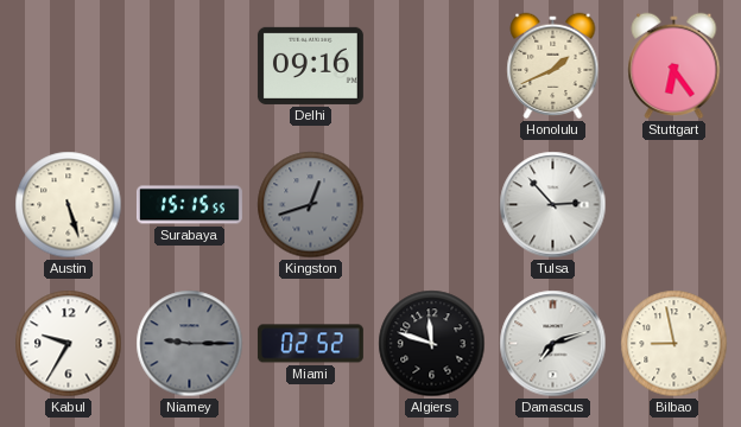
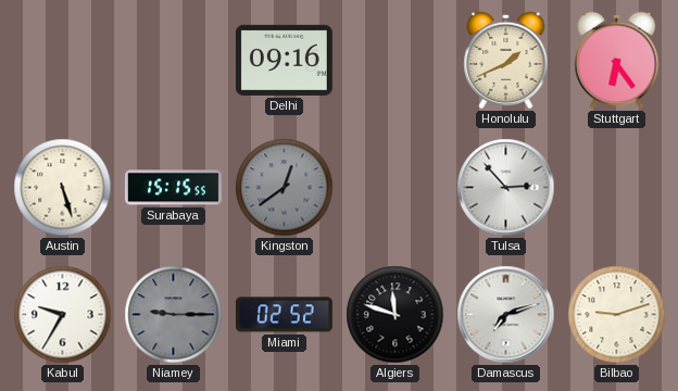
Kingston: 12:42 -> 12:39 (285, 188)
Bilbao: 8:58 -> 9:12 (617, 315)
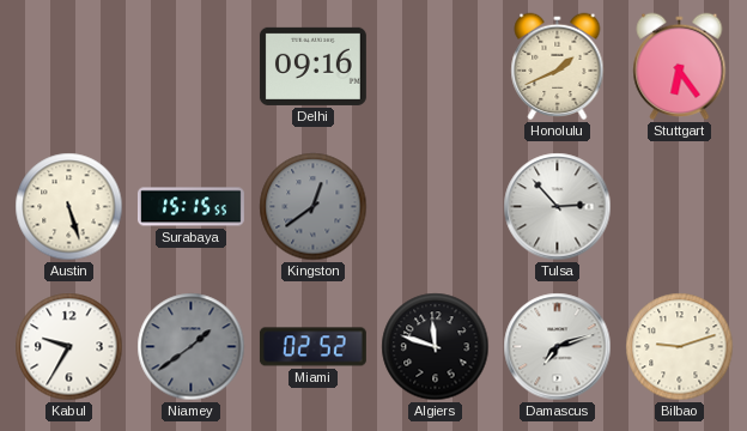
Niamey: 9:15 -> 1:39 (192, 347)
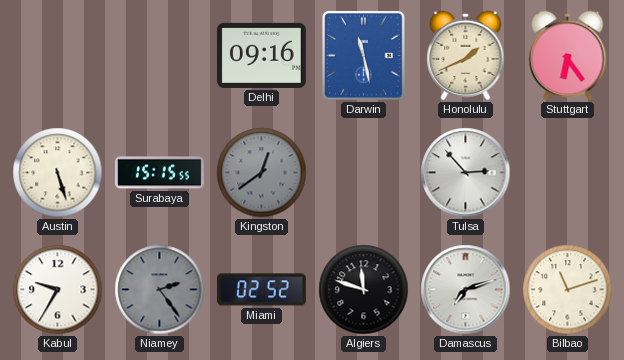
Darwin: none -> 11:28 (364, 56)
Niamey: 1:39 -> 2:24 (160, 290)
Bilbao: 9:12 -> 11:12 (568, 290)
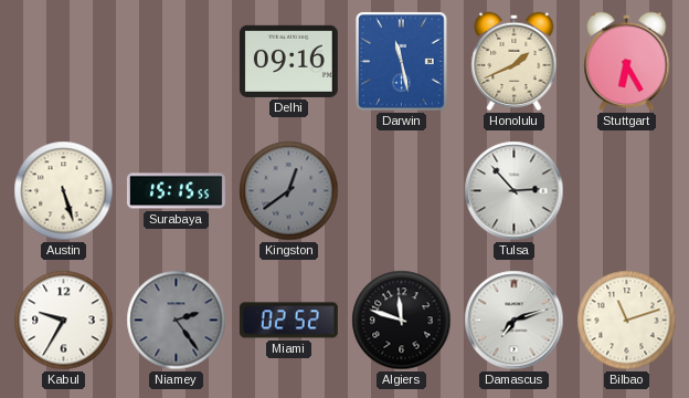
Stuttgart: 6:24 -> 6:25 (627, 62)
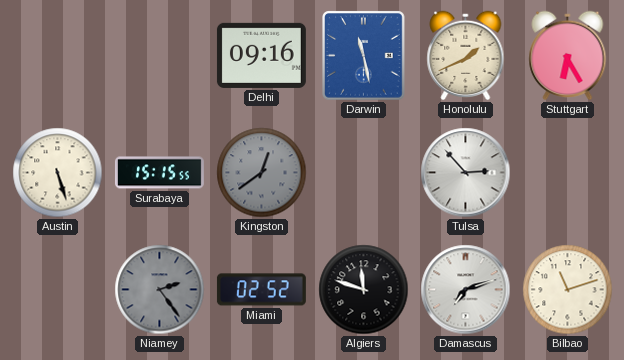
Kabul: 9:35 -> none (64, 321)
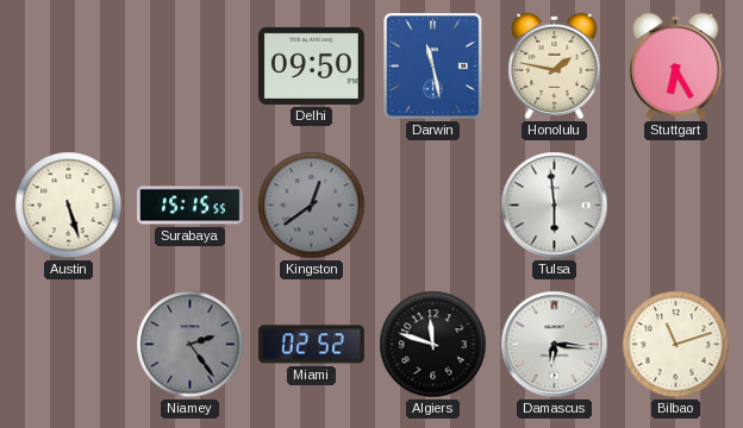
Delhi: 09:16 -> 09:50 (311, 65)
Honolulu: 1:41 -> 1:47 (555, 67)
Tulsa: 2:53 -> 5:59 (555, 206)
Damascus: 7:12 -> 6:16 (555, 345)
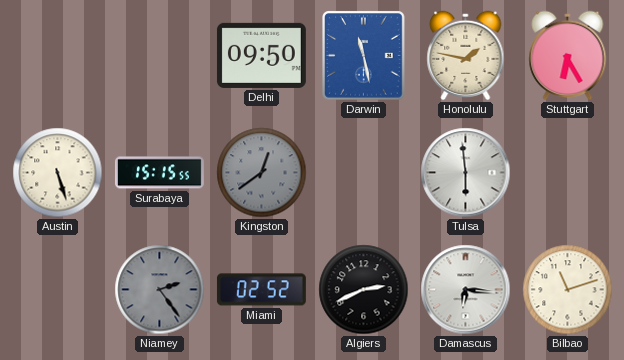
Algiers: 11:48 -> 2:41 (364, 290)
